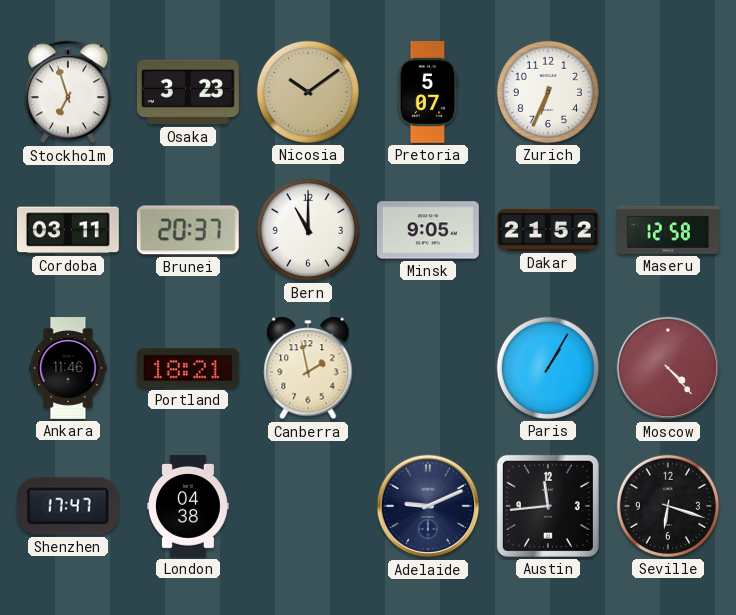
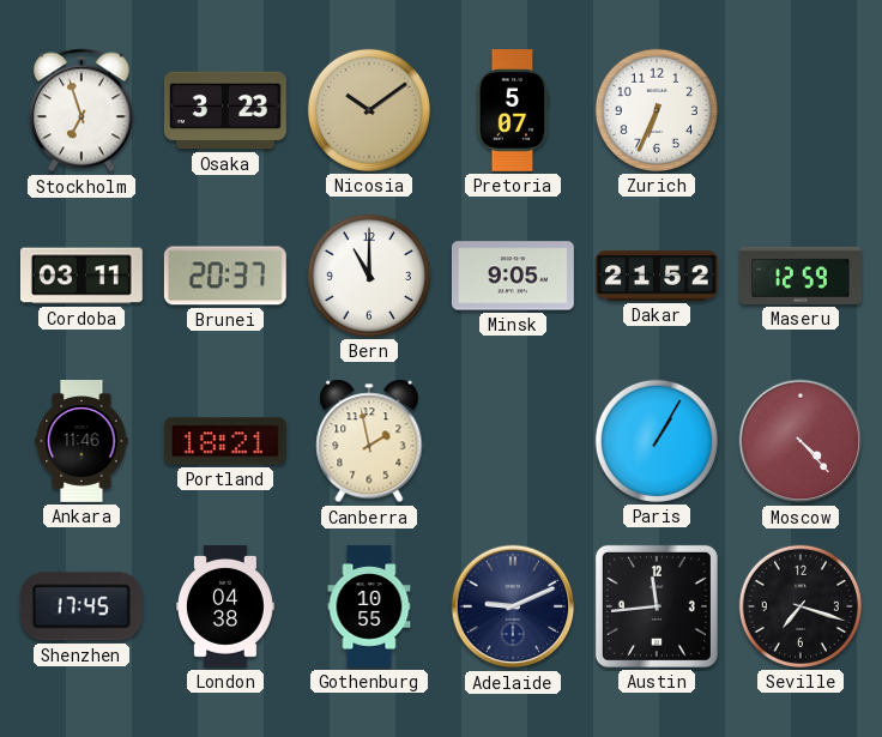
Maseru: 12:58 -> 12:59 (801, 276)
Shenzhen: 17:47 -> 17:45 (81, 606)
Gothenburg: none -> 10:55 (369, 608)
Seville: 6:18 -> 7:18 (801, 606)
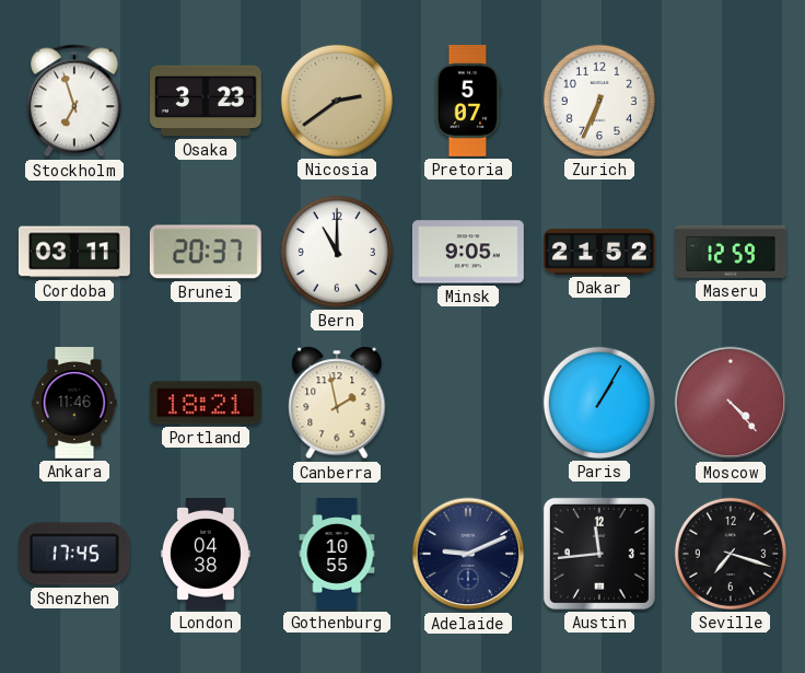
Nicosia: 10:09 -> 2:39 (337, 101)
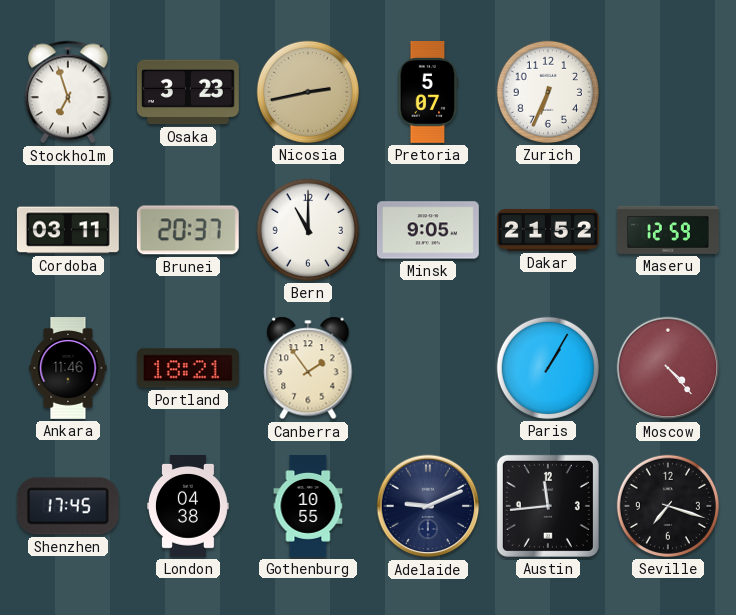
Nicosia: 2:39 -> 2:43 (308, 92)
Canberra: 1:58 -> 1:54 (308, 368)
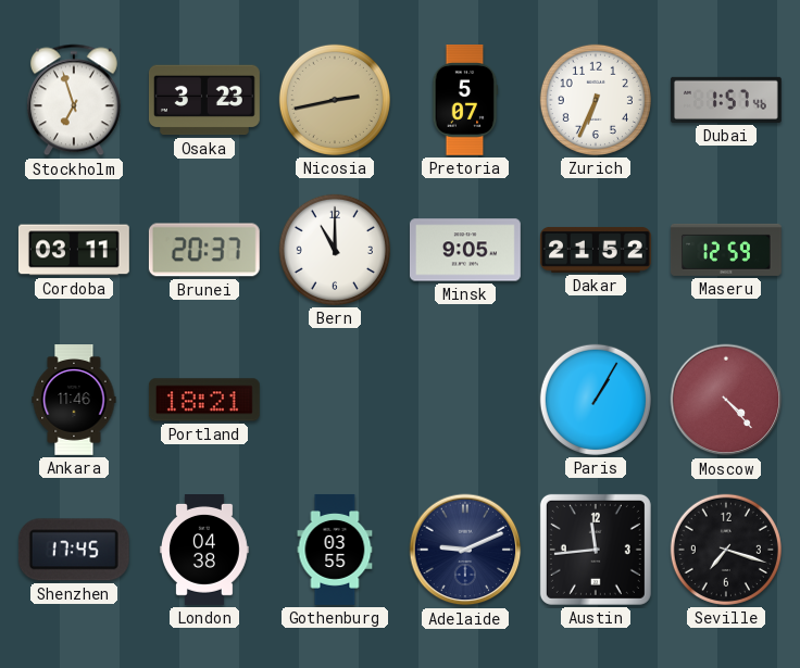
Dubai: none -> 1:57 (726, 100)
Canberra: 1:54 -> none (308, 368)
Gothenburg: 10:55 -> 03:55 (335, 551)
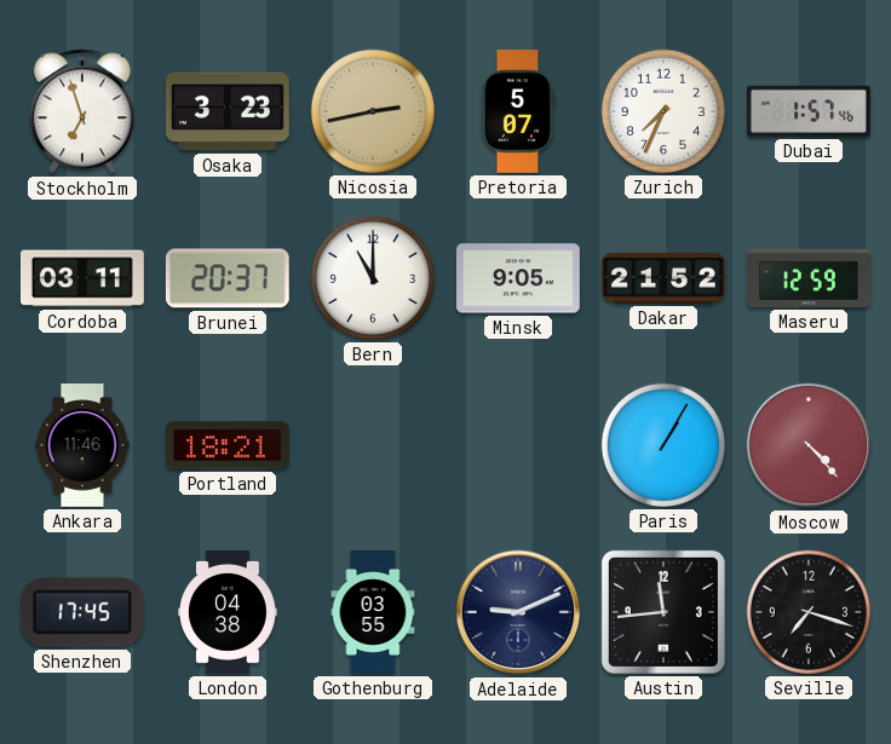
Zurich: 6:34 -> 7:34 (663, 111)
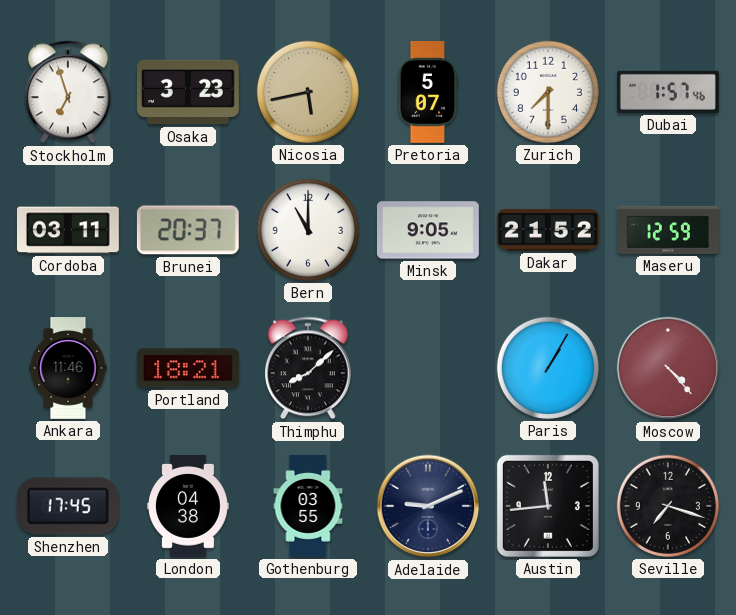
Nicosia: 2:43 -> 5:43 (308, 92)
Zurich: 7:34 -> 7:30 (548, 92)
Thimphu: none -> 8:08 (308, 368)
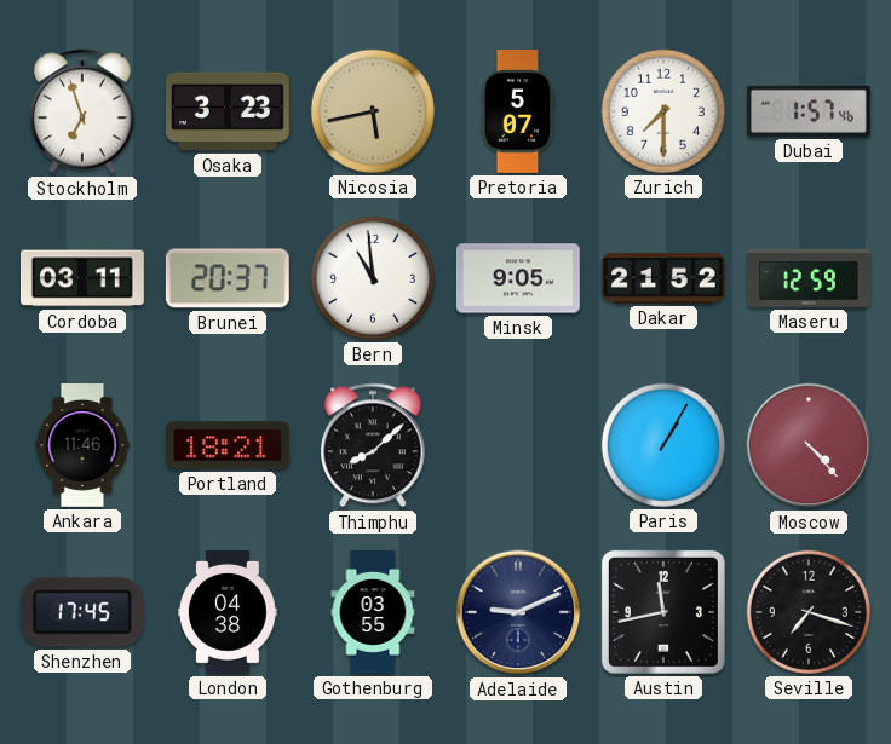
Bern: 11:00 -> 10:59 (373, 278)
Austin: 11:44 -> 11:43 (663, 612)
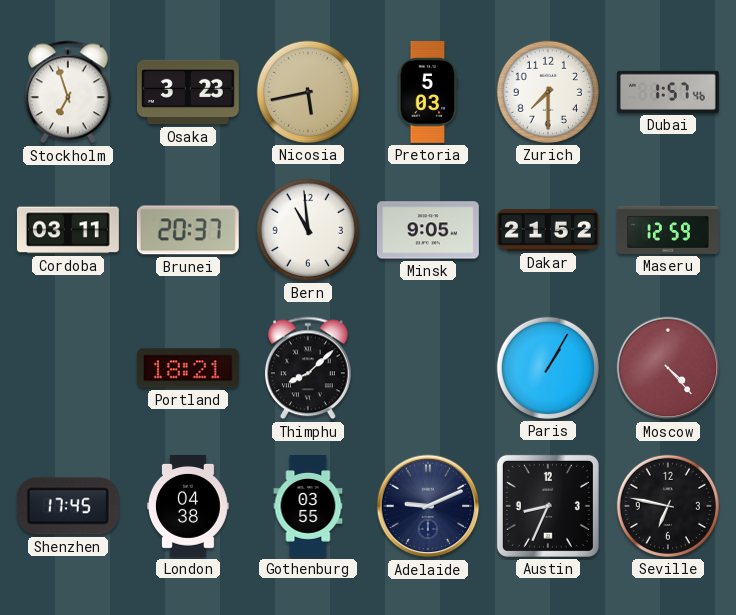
Pretoria: 5:07 -> 5:03 (428, 93)
Ankara: 11:46 -> none (82, 446)
Austin: 11:43 -> 8:34 (548, 506)
Seville: 7:18 -> 6:47 (668, 506)
